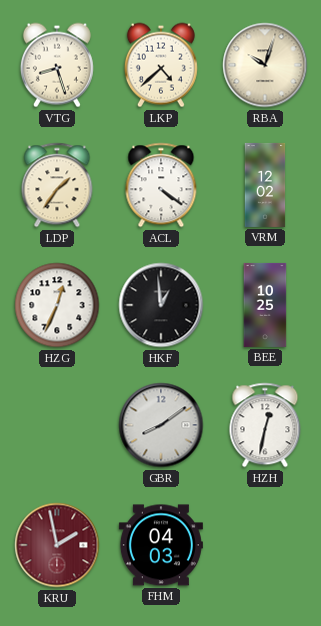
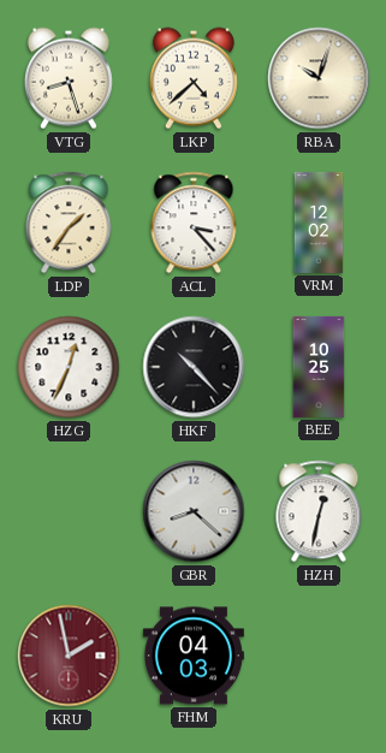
ACL: 4:21 -> 3:23 (194, 223)
HKF: 12:59 -> 10:23 (194, 367)
GBR: 8:09 -> 8:22 (194, 511)
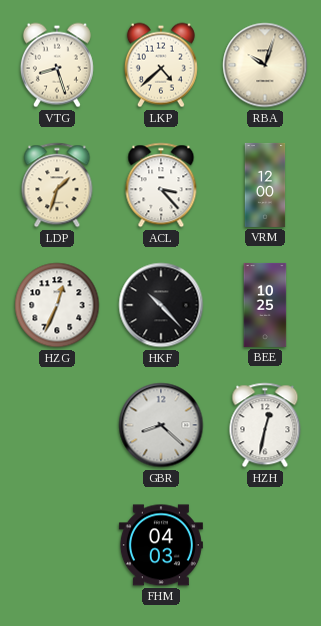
LDP: 1:36 -> 1:33 (57, 185)
VRM: 12:02 -> 12:00 (265, 185)
KRU: 1:58 -> none (69, 656)
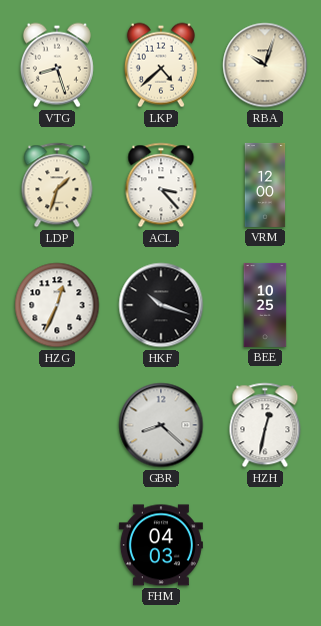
HKF: 10:23 -> 10:18 (161, 305)
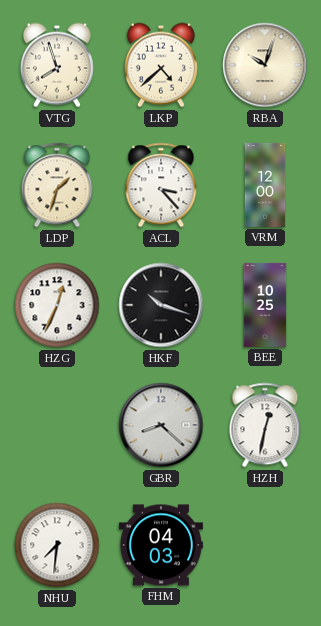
VTG: 8:27 -> 7:57 (57, 65)
NHU: none -> 7:31 (57, 545)
